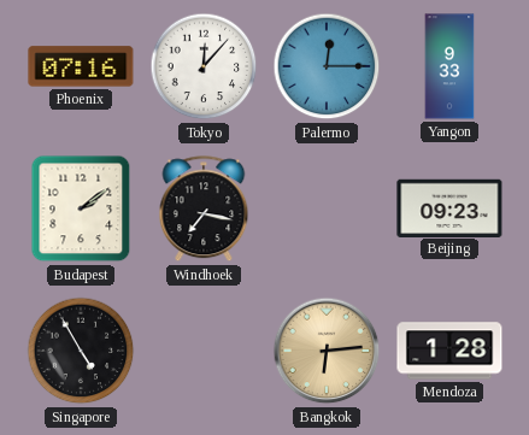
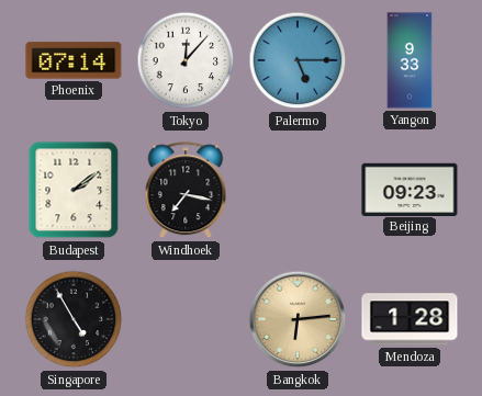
Phoenix: 07:16 -> 07:14 (74, 60)
Palermo: 12:15 -> 5:15 (298, 60)
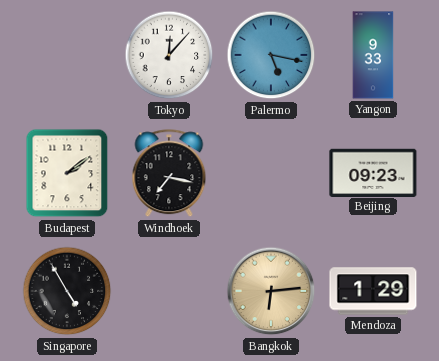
Phoenix: 07:14 -> none (74, 60)
Palermo: 5:15 -> 5:17 (271, 55)
Mendoza: 1:28 -> 1:29 (373, 291)
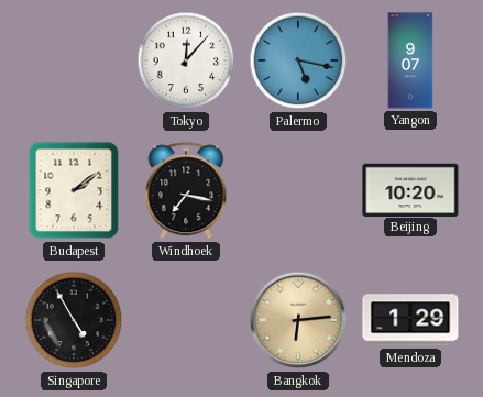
Yangon: 9:33 -> 9:07 (410, 60)
Beijing: 09:23 -> 10:20 (410, 189)
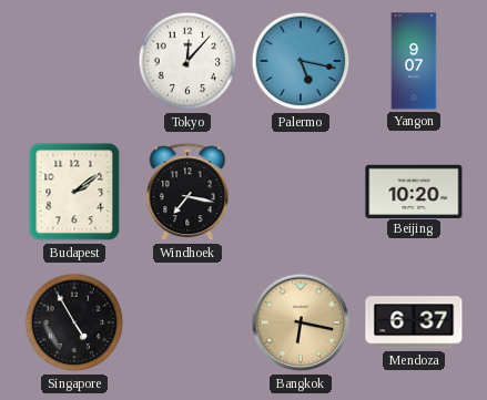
Bangkok: 6:14 -> 6:17 (301, 322)
Mendoza: 1:29 -> 6:37 (414, 322)
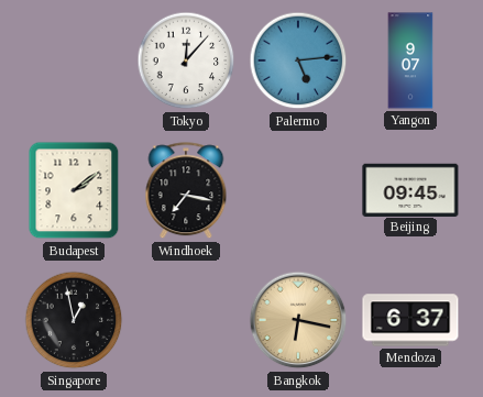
Palermo: 5:17 -> 5:14 (298, 60)
Beijing: 10:20 -> 09:45 (410, 189)
Singapore: 4:55 -> 12:58 (74, 320)
